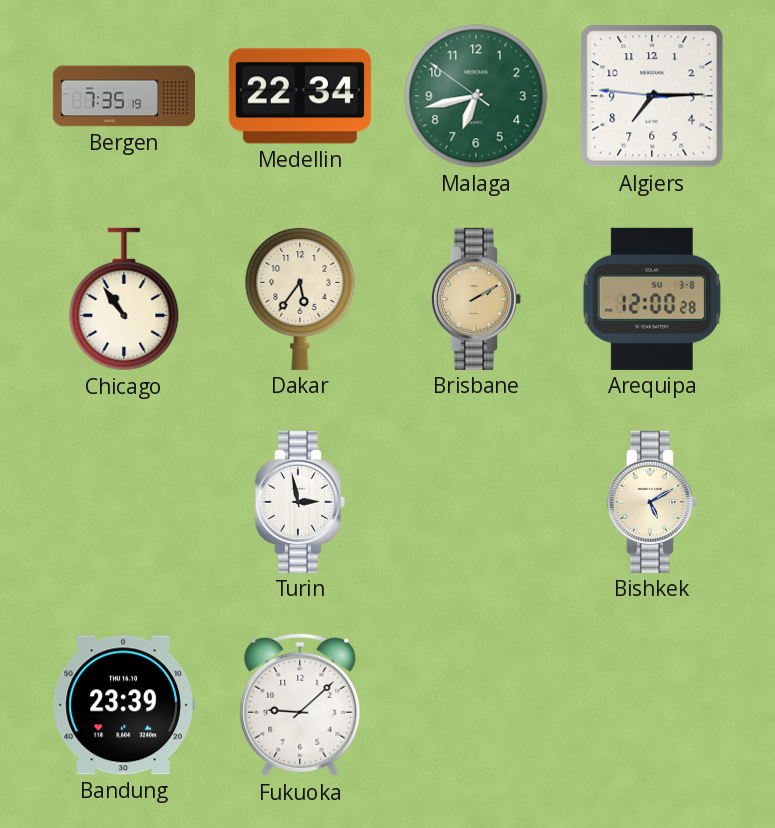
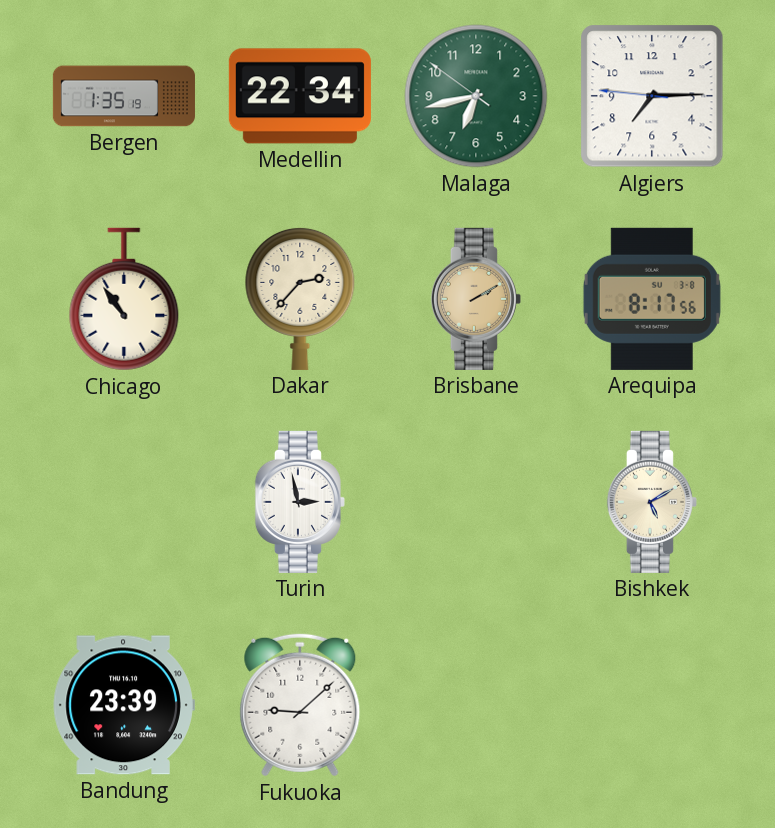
Bergen: 7:35 -> 1:35 (124, 96)
Dakar: 5:36 -> 2:37 (300, 298)
Arequipa: 12:00 -> 8:17 (652, 299)
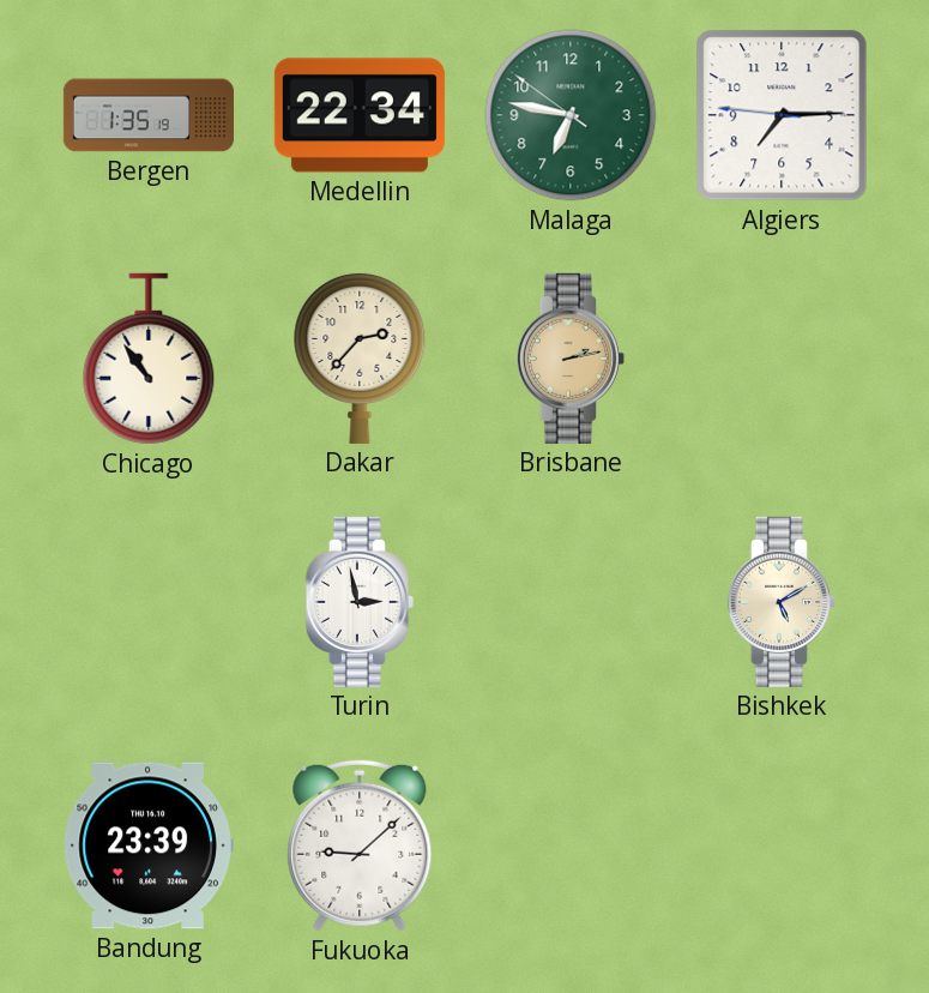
Malaga: 6:42 -> 6:46 (571, 115)
Brisbane: 2:10 -> 2:13 (571, 359)
Arequipa: 8:17 -> none (652, 299)
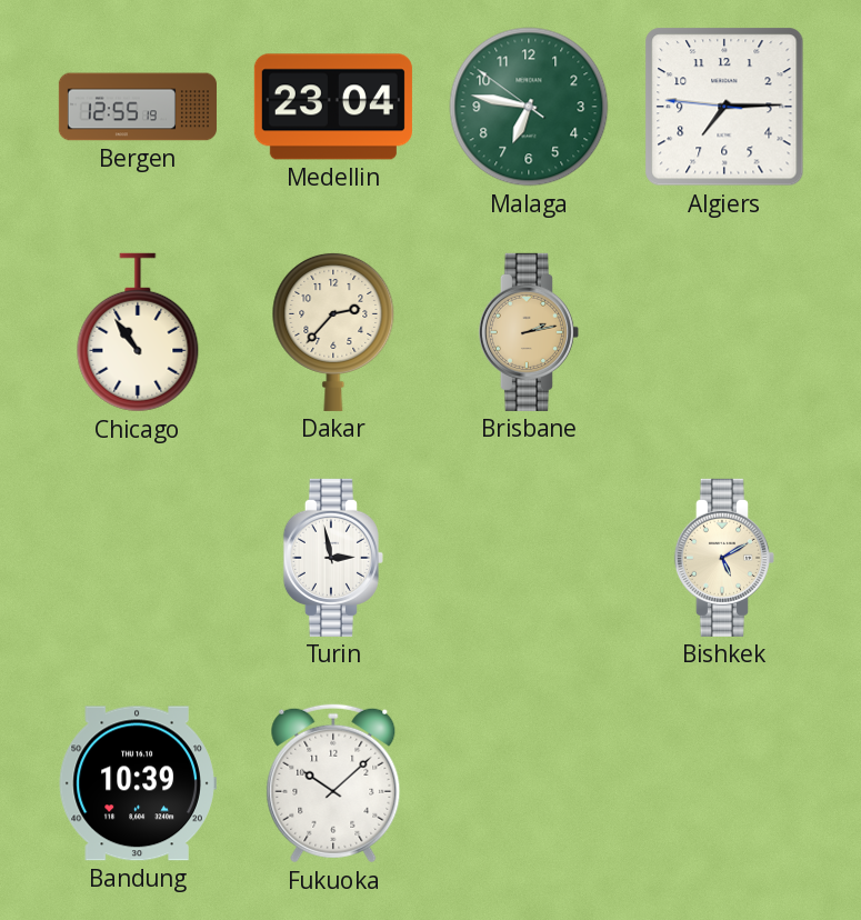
Bergen: 1:35 -> 12:55 (138, 107)
Medellin: 22:34 -> 23:04 (333, 107)
Bandung: 23:39 -> 10:39 (138, 783)
Fukuoka: 9:08 -> 10:08 (333, 783)
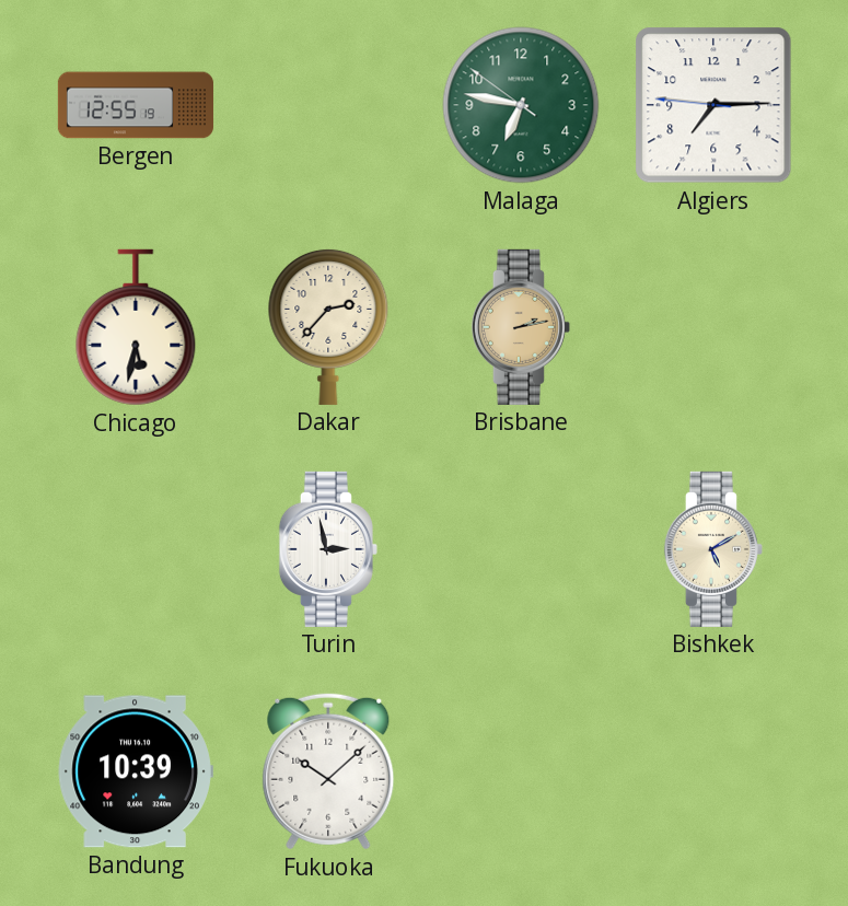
Medellin: 23:04 -> none (333, 107)
Chicago: 10:54 -> 5:32 (136, 327)
